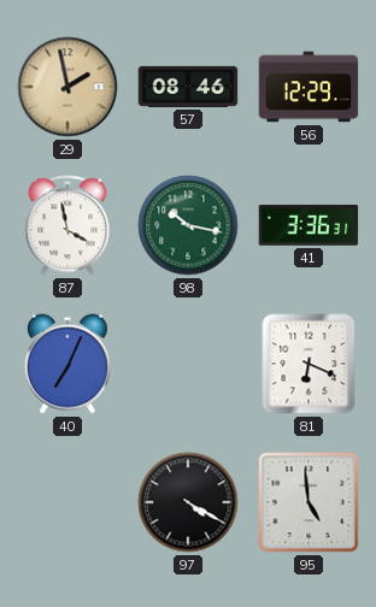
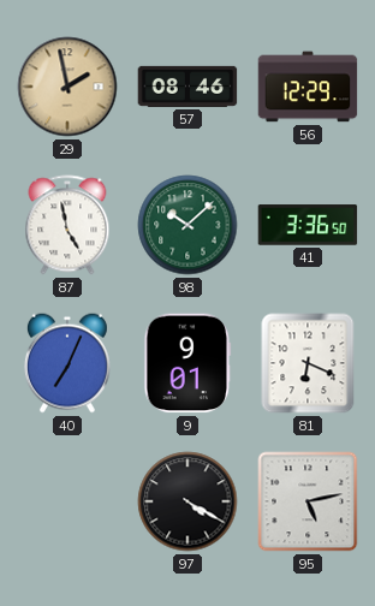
87: 3:58 -> 4:58 (67, 225)
98: 10:17 -> 10:08 (187, 225)
41: 3:36:31 -> 3:36:50 (308, 225)
9: none -> 9:01 (187, 363)
95: 4:59 -> 5:13 (308, 501)
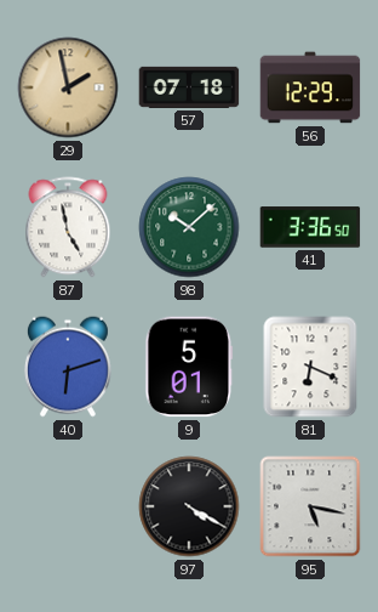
57: 08:46 -> 07:18 (189, 87)
40: 7:04 -> 6:12 (68, 367)
9: 9:01 -> 5:01 (189, 367)
95: 5:13 -> 5:17 (310, 506)
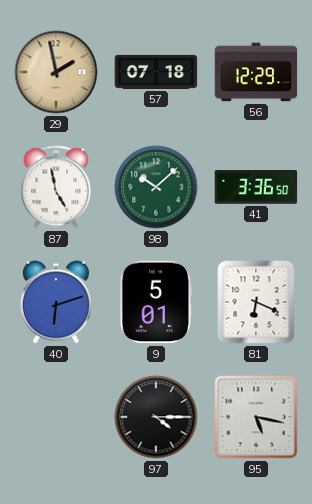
97: 4:20 -> 4:15 (156, 417)
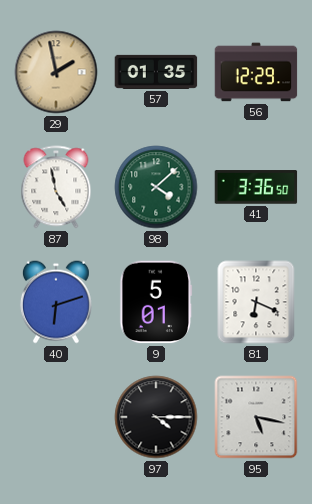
57: 07:18 -> 01:35 (156, 72)
98: 10:08 -> 4:08 (156, 187)
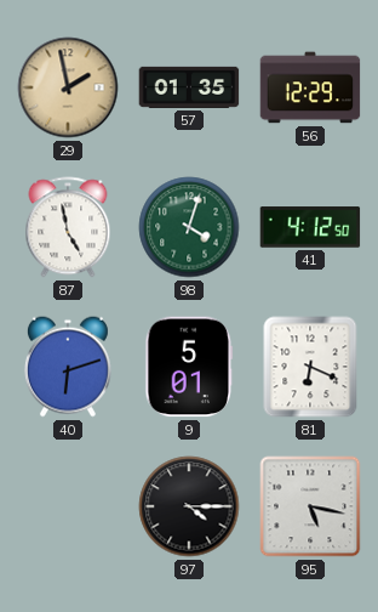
98: 4:08 -> 4:03 (189, 227)
41: 3:36 -> 4:12 (310, 227)
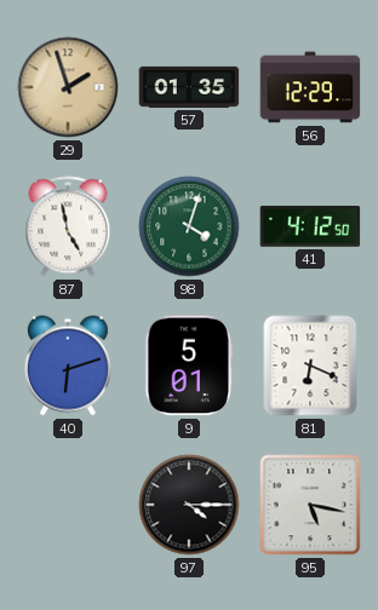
29: 1:58 -> 1:57 (68, 87)
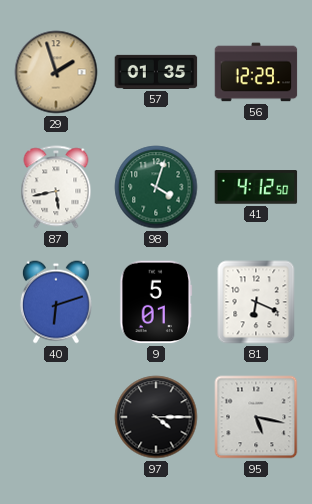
87: 4:58 -> 5:43 (56, 187)
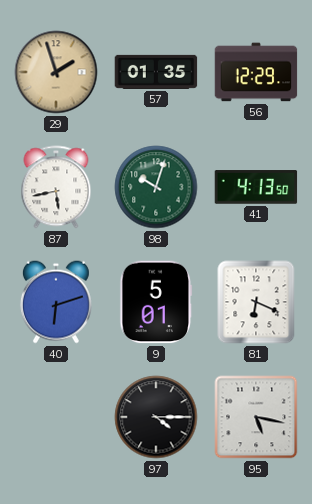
98: 4:03 -> 10:03 (156, 187)
41: 4:12 -> 4:13 (256, 187)
